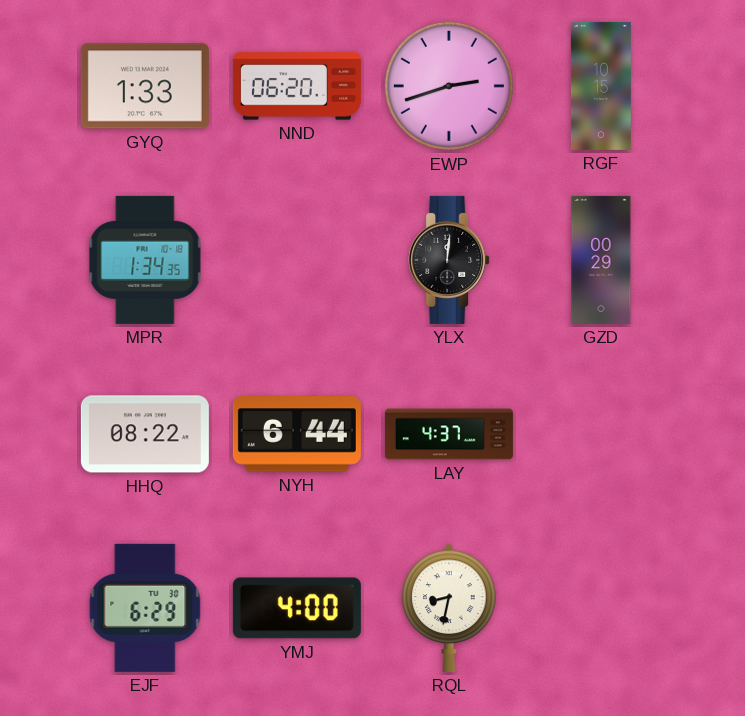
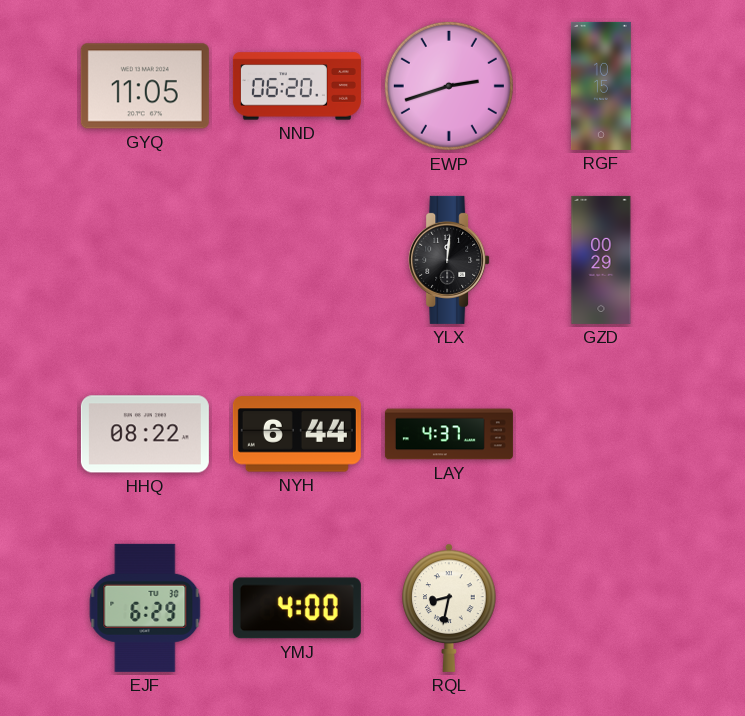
GYQ: 1:33 -> 11:05 (145, 86)
MPR: 1:34 -> none (145, 260)
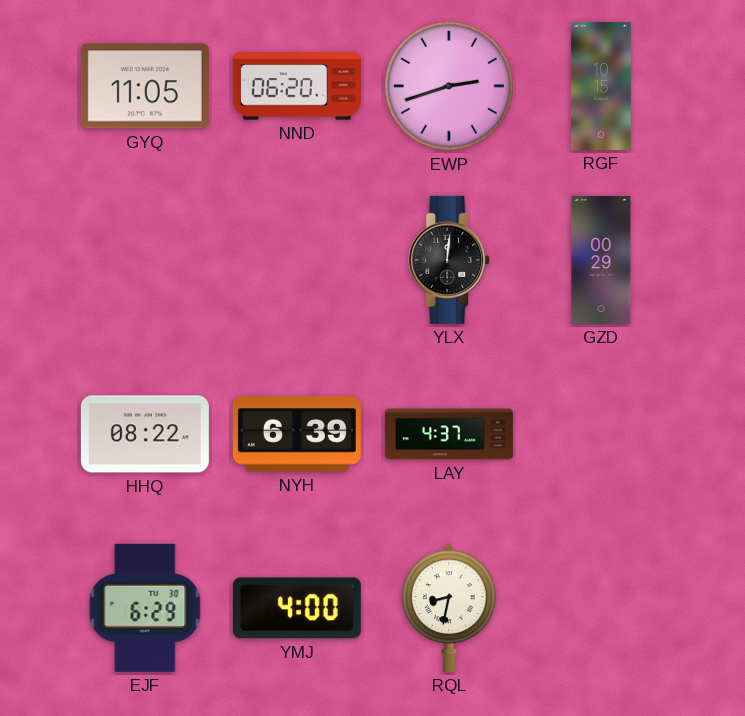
NYH: 6:44 -> 6:39 (297, 434)
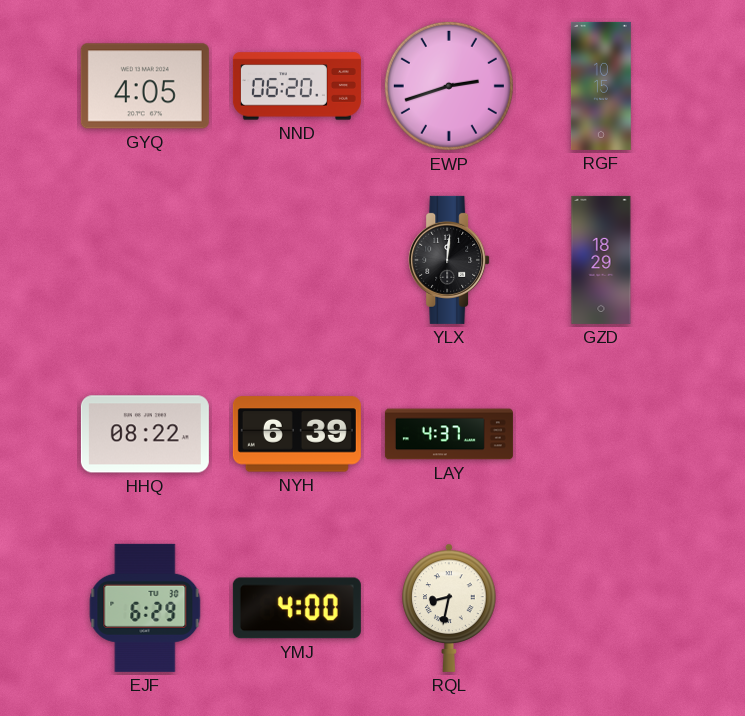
GYQ: 11:05 -> 4:05 (145, 86)
GZD: 00:29 -> 18:29 (601, 260)
